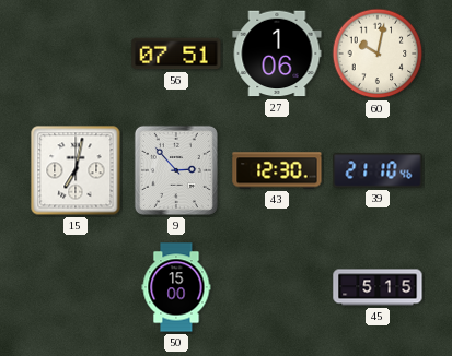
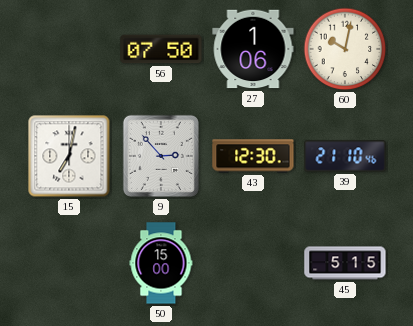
56: 07:51 -> 07:50 (161, 49)
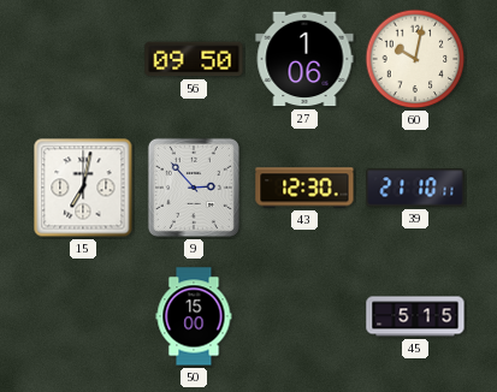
56: 07:50 -> 09:50 (194, 59)
39: 21:10:46 -> 21:10:11 (415, 188)
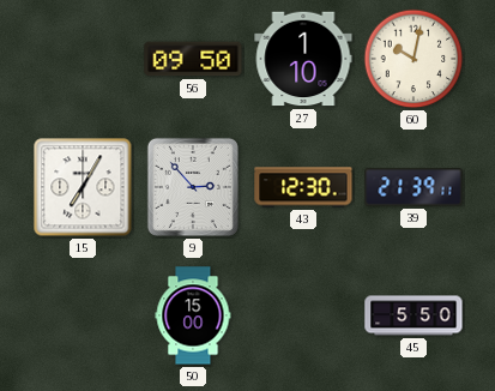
27: 1:06 -> 1:10 (303, 59)
15: 7:02 -> 7:05 (83, 187)
39: 21:10 -> 21:39 (413, 187)
45: 5:15 -> 5:50 (413, 315)
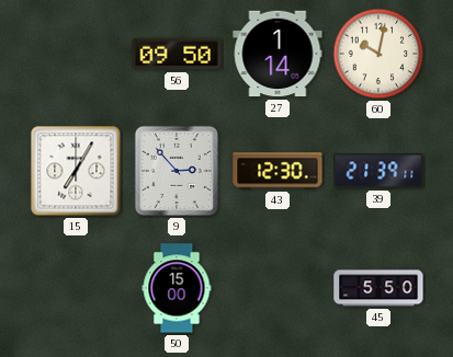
27: 1:10 -> 1:14 (278, 54)
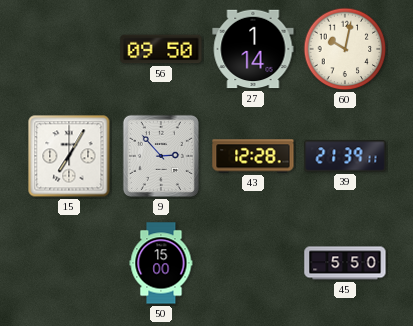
43: 12:30 -> 12:28 (253, 156)
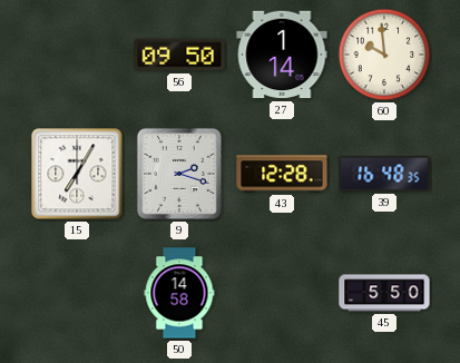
60: 10:02 -> 9:59 (384, 55)
9: 2:53 -> 2:18 (179, 174)
39: 21:39 -> 16:48 (384, 174)
50: 15:00 -> 14:58 (179, 293)
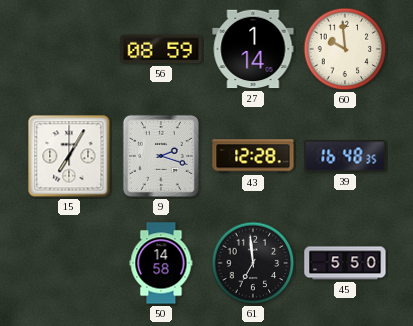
56: 09:50 -> 08:59 (161, 49)
61: none -> 6:59 (253, 263)
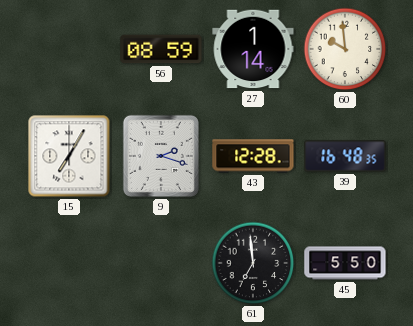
50: 14:58 -> none (161, 263)
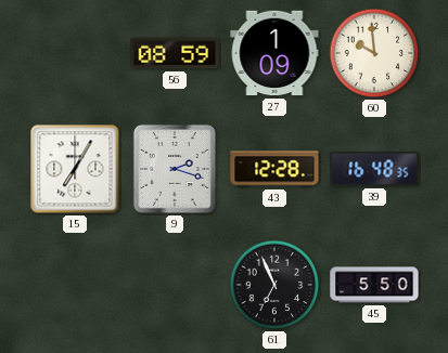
27: 1:14 -> 1:09 (274, 53)
61: 6:59 -> 6:56 (274, 285)
